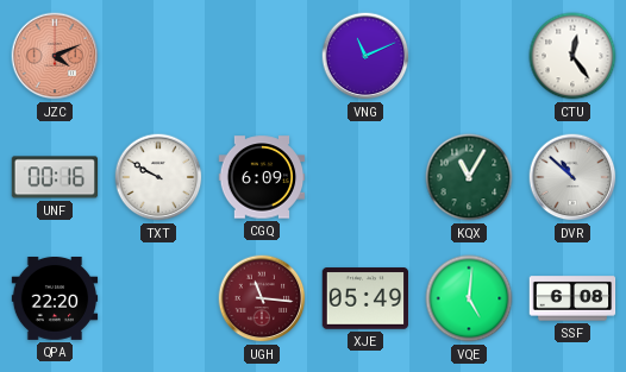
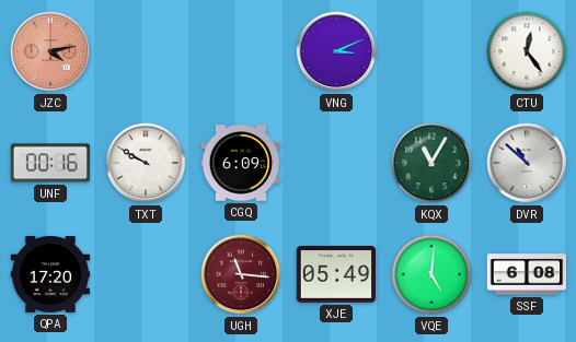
JZC: 4:11 -> 4:13 (50, 51)
VNG: 11:11 -> 3:11 (336, 51)
QPA: 22:20 -> 17:20 (50, 275)
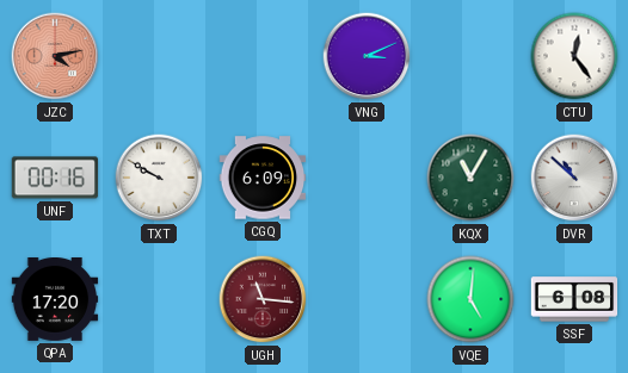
XJE: 05:49 -> none (336, 274)
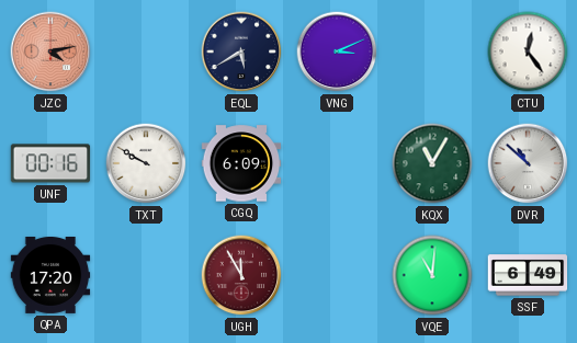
EQL: none -> 5:40 (241, 52)
UGH: 11:16 -> 11:55 (241, 275)
VQE: 5:01 -> 11:01 (432, 275)
SSF: 6:08 -> 6:49 (528, 275)
